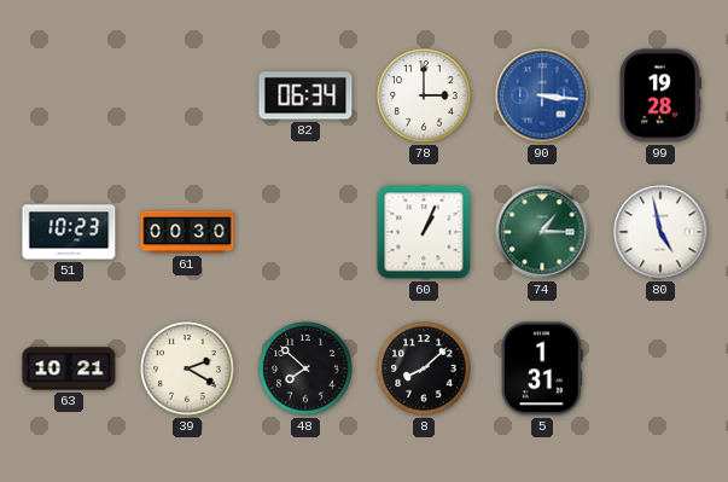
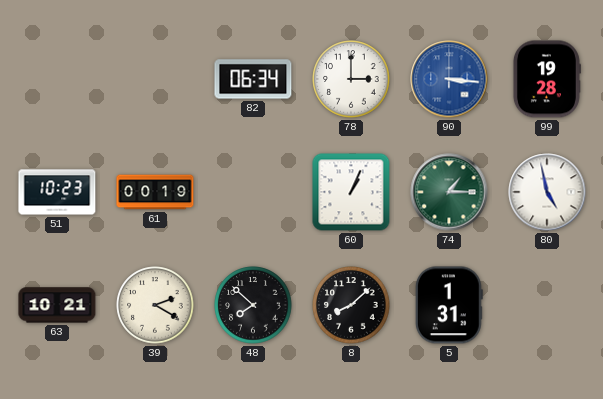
61: 00:30 -> 00:19 (155, 192)
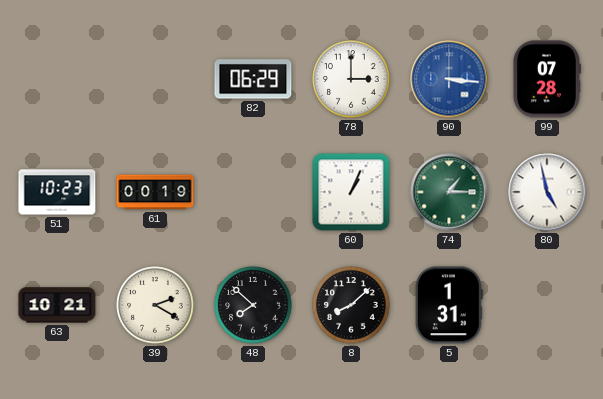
82: 06:34 -> 06:29 (253, 79)
99: 19:28 -> 07:28 (546, 79)
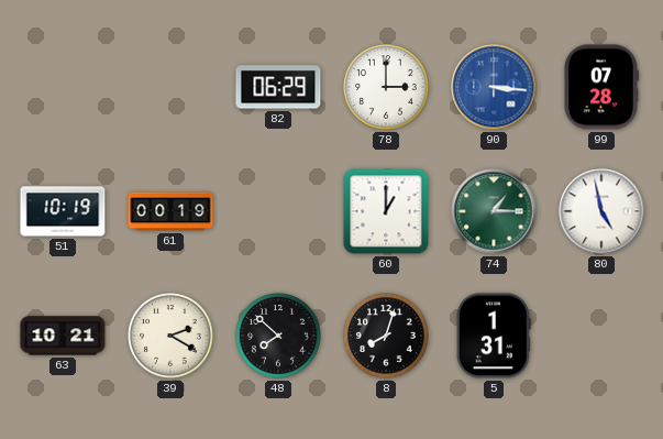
51: 10:23 -> 10:19 (63, 211)
60: 1:04 -> 1:00 (386, 211)
8: 8:08 -> 8:03 (386, 336)
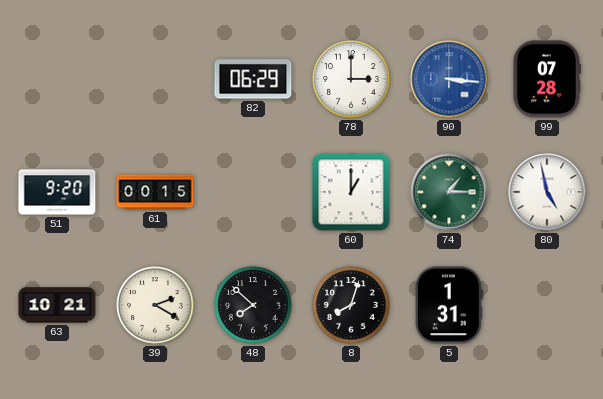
51: 10:19 -> 9:20 (57, 192)
61: 00:19 -> 00:15 (155, 192)
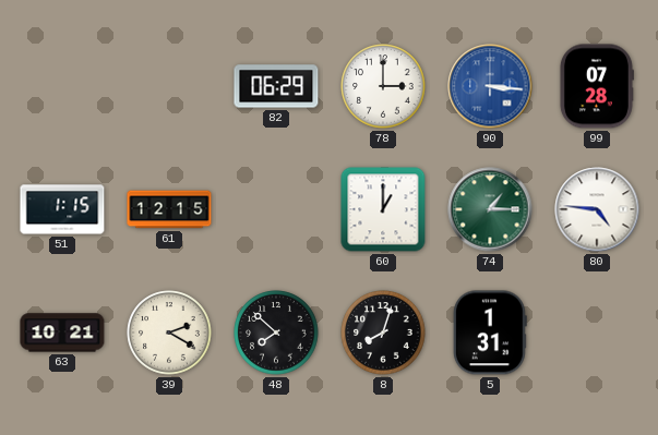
51: 9:20 -> 1:15 (62, 209)
61: 00:15 -> 12:15 (169, 209)
80: 4:58 -> 4:46 (597, 209)
